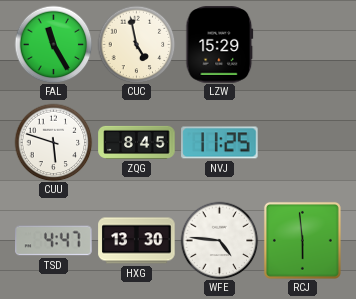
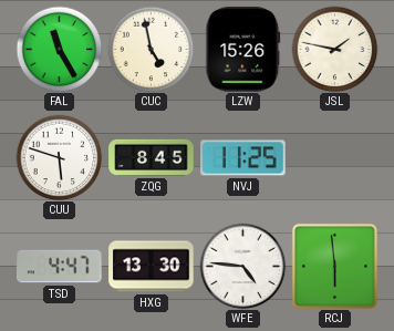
LZW: 15:29 -> 15:26 (243, 50)
JSL: none -> 1:47 (334, 49)
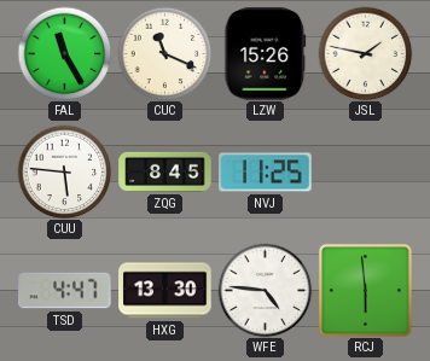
CUC: 4:58 -> 11:19 (164, 53)
CUU: 5:48 -> 5:46 (64, 171)
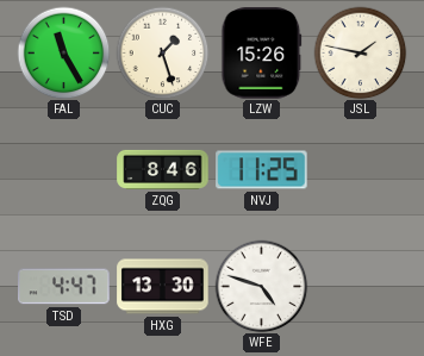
CUC: 11:19 -> 1:27 (162, 52)
CUU: 5:46 -> none (64, 171)
ZQG: 8:45 -> 8:46 (163, 169)
WFE: 4:46 -> 4:48 (261, 286)
RCJ: 5:59 -> none (365, 290)
